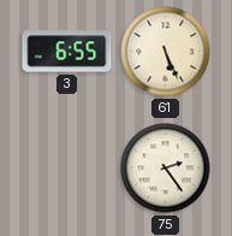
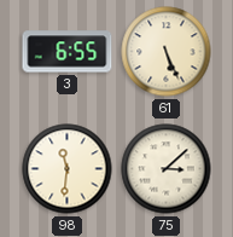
98: none -> 11:31 (68, 169)
75: 2:24 -> 3:08 (167, 169)
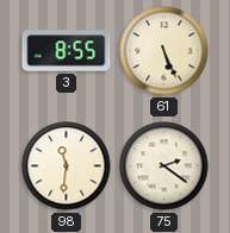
3: 6:55 -> 8:55 (67, 51)
75: 3:08 -> 2:21 (164, 166)
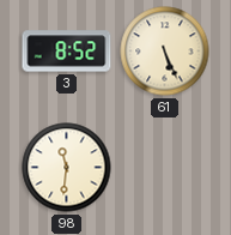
3: 8:55 -> 8:52 (67, 52)
75: 2:21 -> none (164, 166)
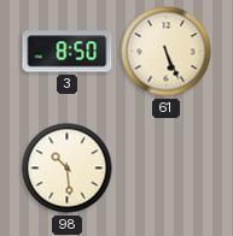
3: 8:52 -> 8:50 (68, 52)
98: 11:31 -> 10:29 (68, 169)
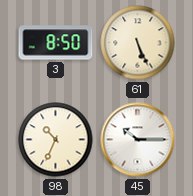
98: 10:29 -> 10:34 (56, 140)
45: none -> 10:15 (138, 140)
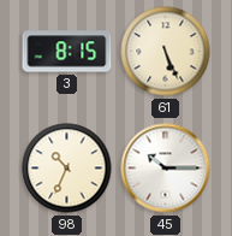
3: 8:50 -> 8:15 (67, 52)
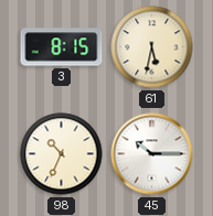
61: 5:26 -> 5:32 (152, 47)
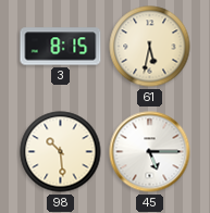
98: 10:34 -> 10:29 (61, 152)
45: 10:15 -> 5:15 (150, 152)
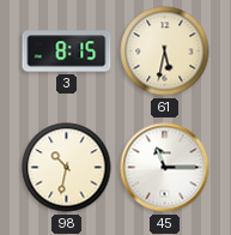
98: 10:29 -> 10:32 (67, 168)
45: 5:15 -> 11:15 (165, 168)
